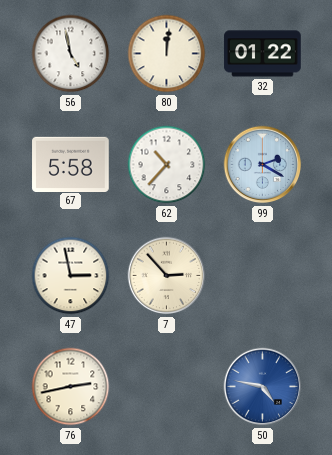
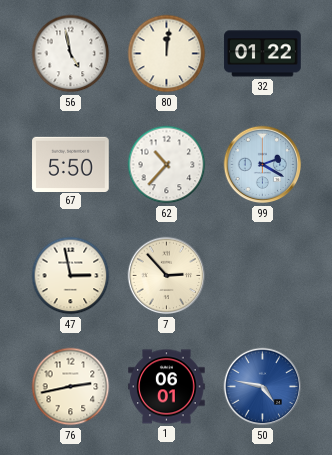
67: 5:58 -> 5:50 (71, 164)
1: none -> 06:01 (167, 387)
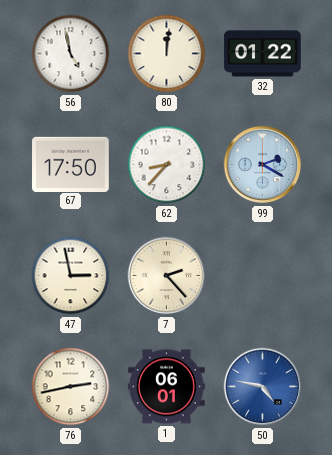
67: 5:50 -> 17:50 (71, 164)
62: 10:37 -> 8:37 (167, 165)
7: 2:53 -> 2:23 (167, 276)
